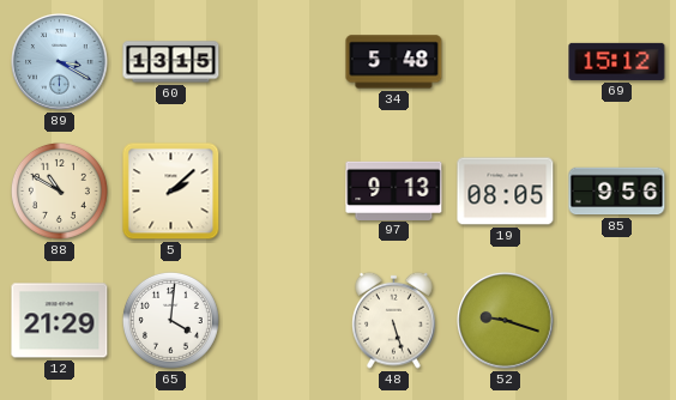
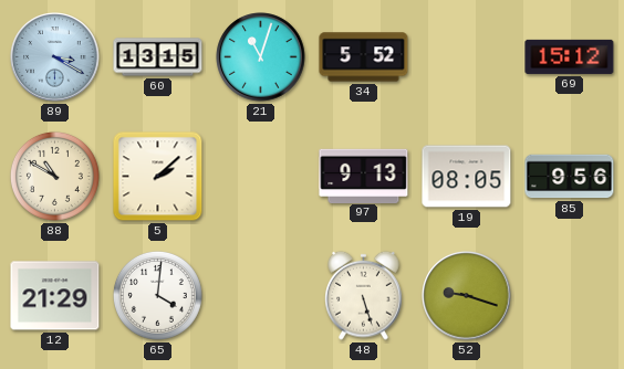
21: none -> 11:03 (261, 57)
34: 5:48 -> 5:52 (364, 57)
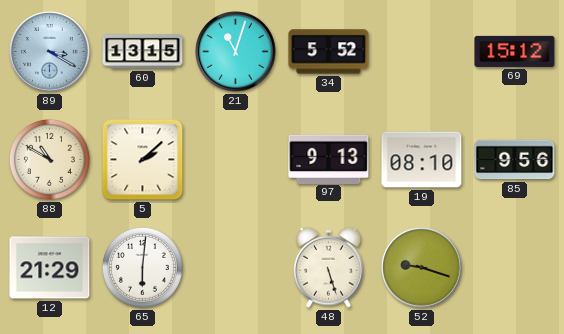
19: 08:05 -> 08:10 (422, 160)
65: 4:01 -> 6:01 (142, 267)
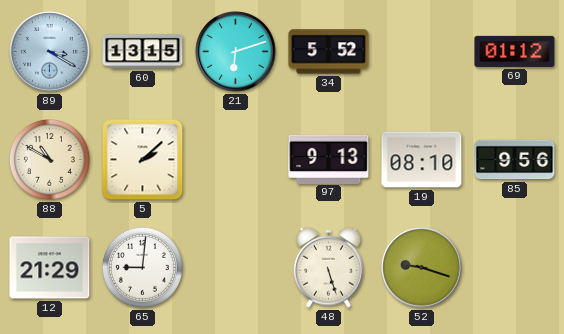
21: 11:03 -> 6:12 (236, 52)
69: 15:12 -> 01:12 (515, 51)
65: 6:01 -> 9:01 (142, 267)
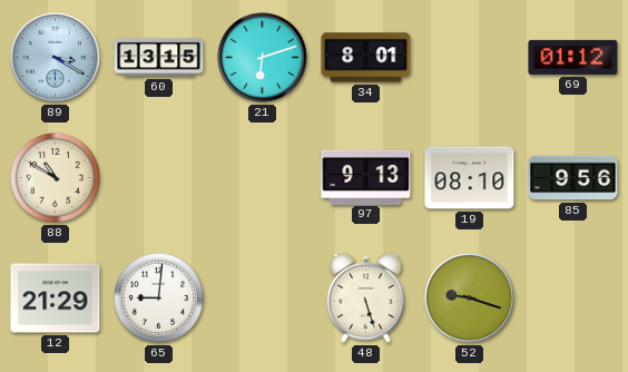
34: 5:52 -> 8:01 (366, 58)
5: 2:08 -> none (143, 160)
